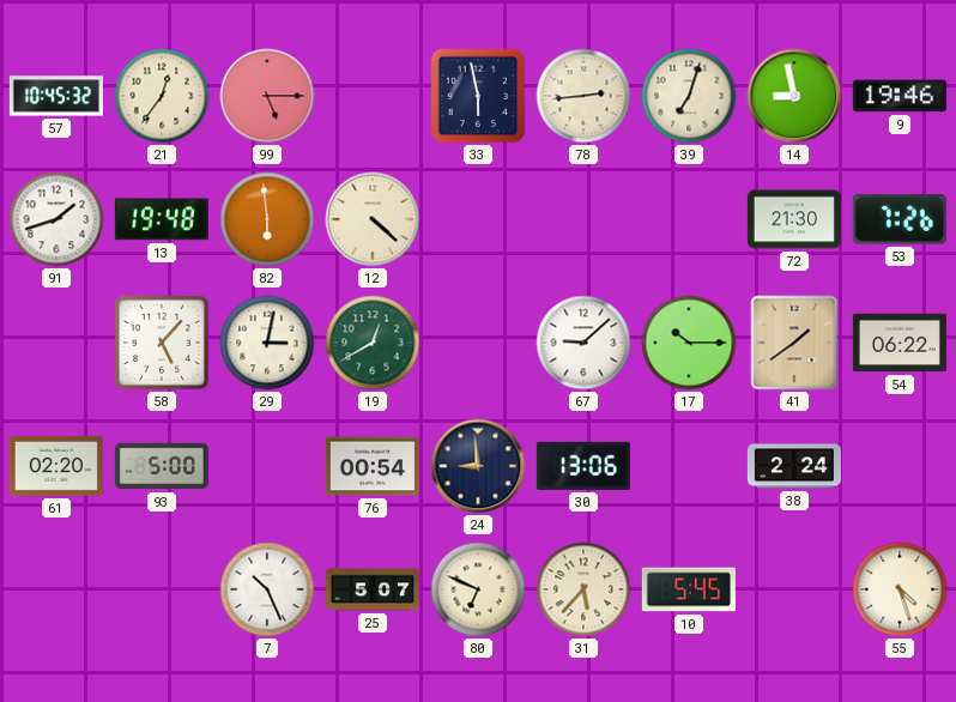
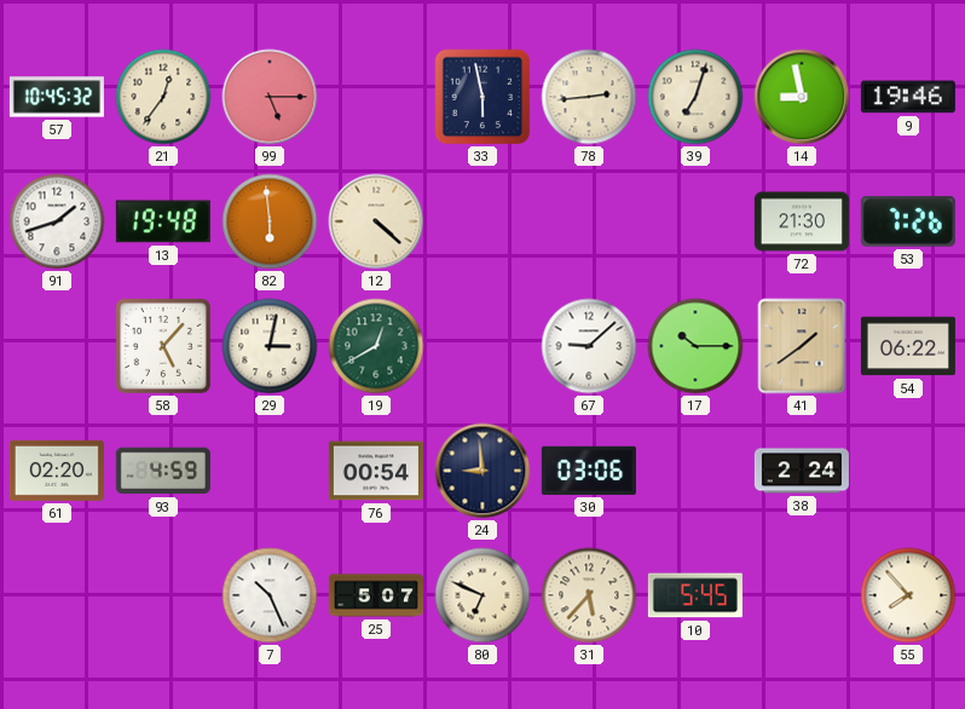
93: 5:00 -> 4:59 (163, 471)
30: 13:06 -> 03:06 (589, 471)
55: 4:27 -> 7:53 (908, 595)
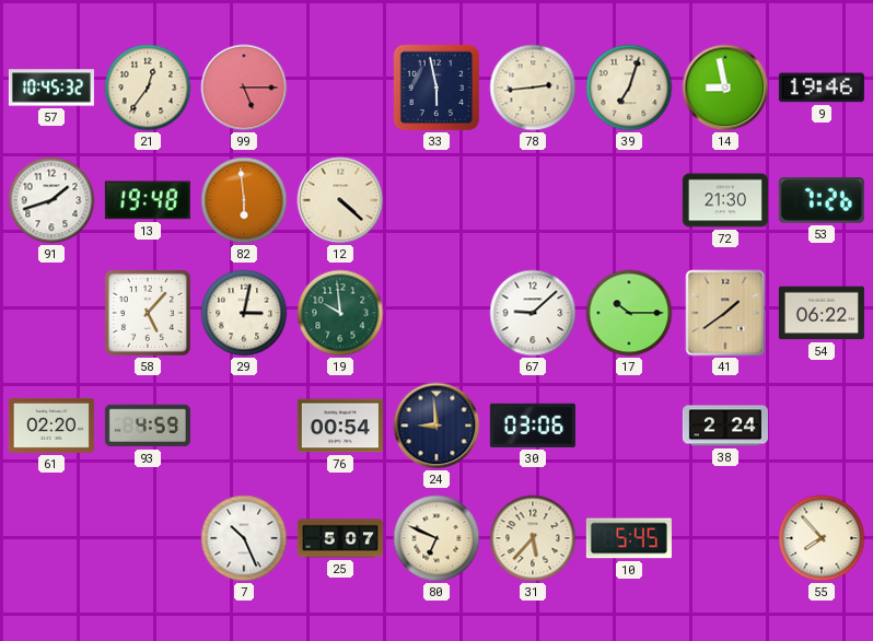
19: 12:40 -> 9:59 (340, 313)
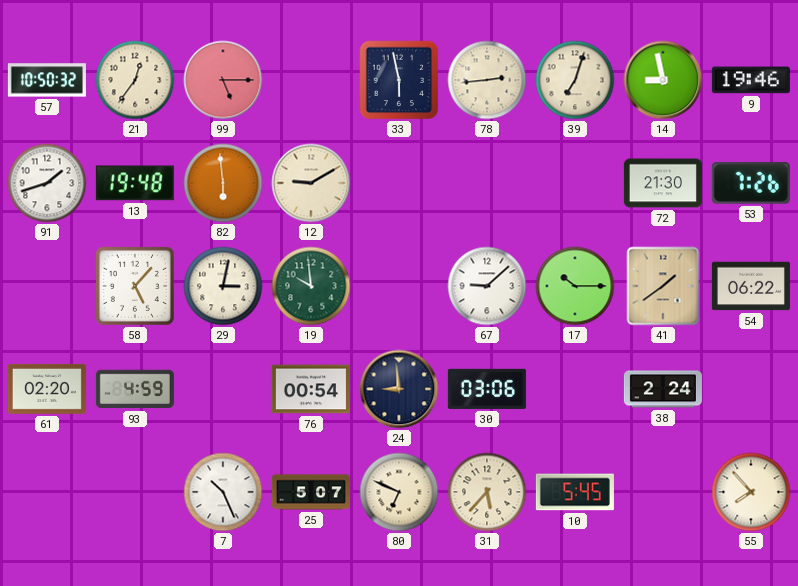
57: 10:45 -> 10:50 (47, 80)
12: 4:22 -> 9:10 (311, 183)
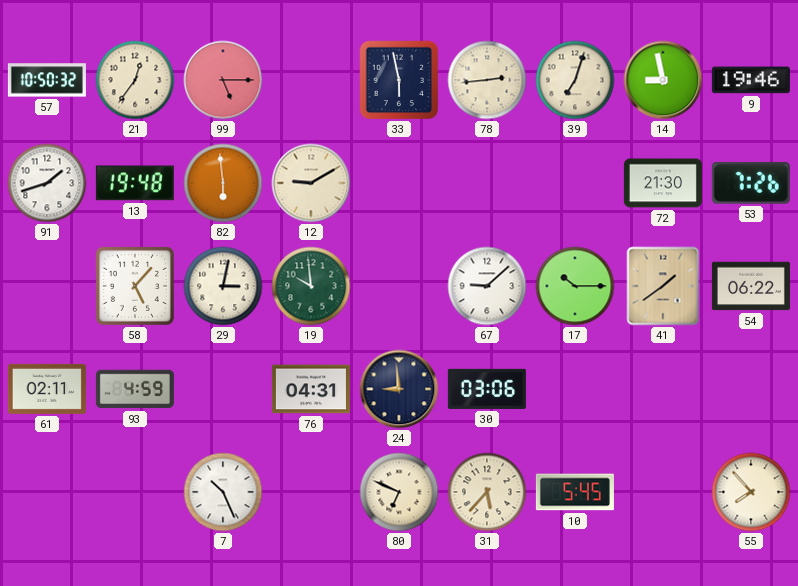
61: 02:20 -> 02:11 (47, 389)
76: 00:54 -> 04:31 (311, 389)
38: 2:24 -> none (663, 389)
25: 5:07 -> none (311, 492)
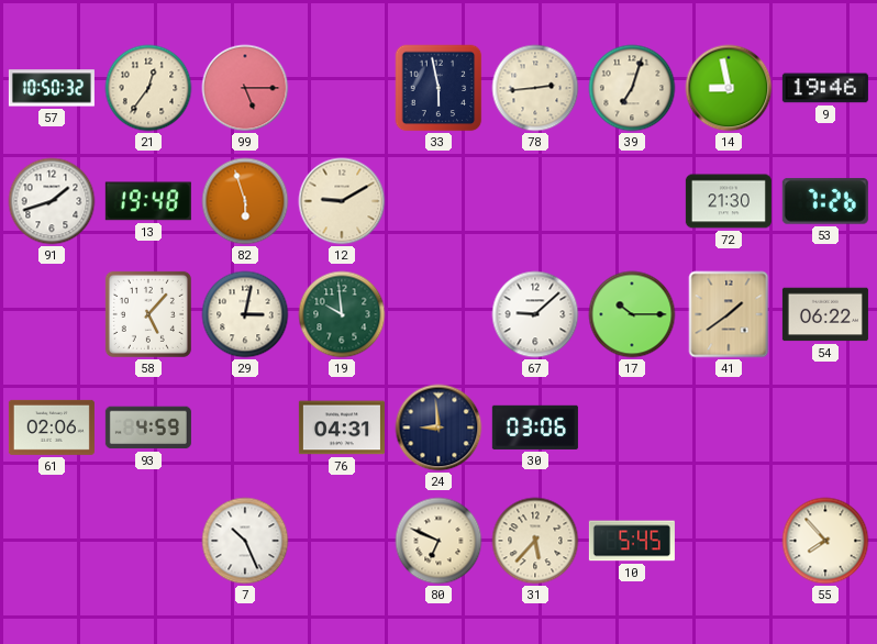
82: 5:59 -> 5:57 (245, 201)
61: 02:11 -> 02:06 (52, 428)
